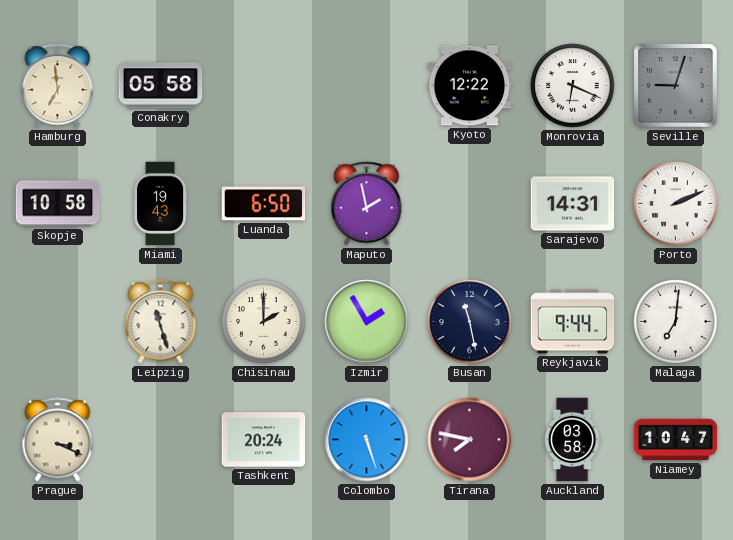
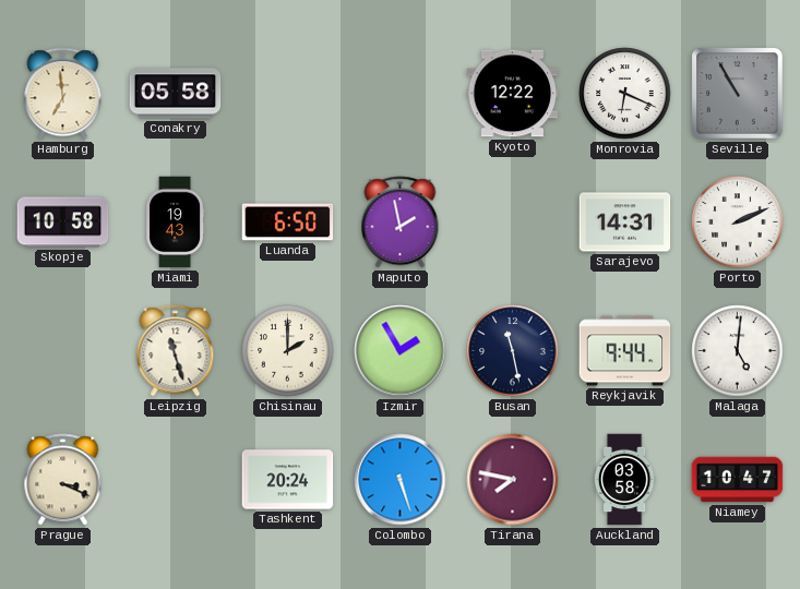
Seville: 9:03 -> 10:55 (738, 94)
Malaga: 7:01 -> 5:01 (738, 351)
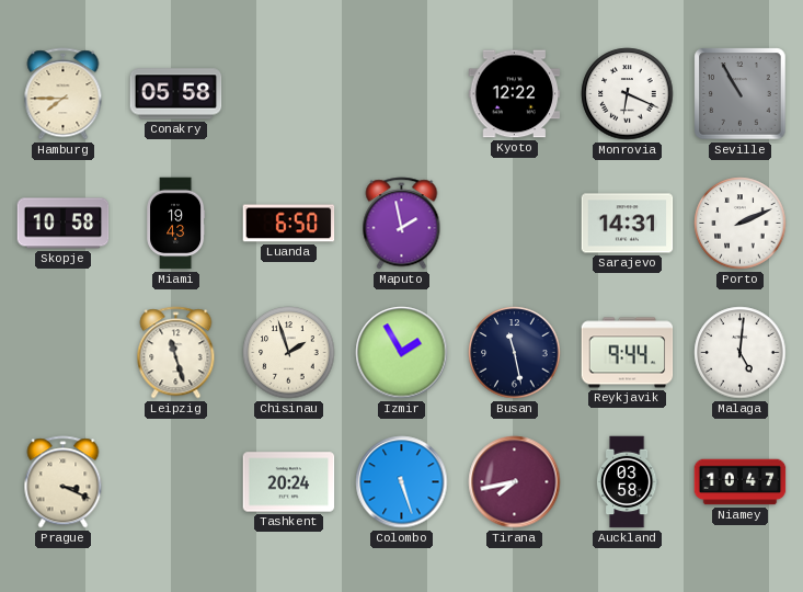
Hamburg: 6:59 -> 7:45 (64, 94)
Chisinau: 2:00 -> 1:57 (289, 353)
Tirana: 7:47 -> 7:43 (515, 482)
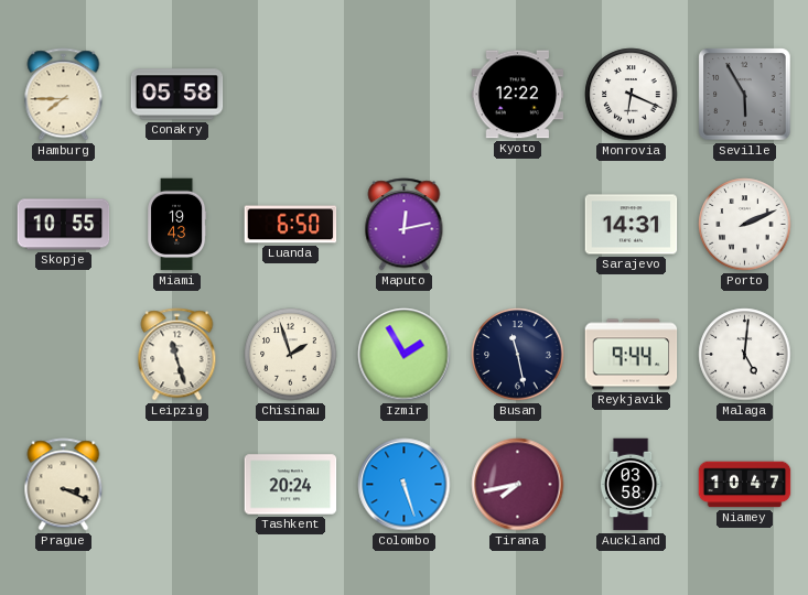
Seville: 10:55 -> 5:55 (745, 95)
Skopje: 10:58 -> 10:55 (64, 225)
Maputo: 1:58 -> 12:13 (405, 225)
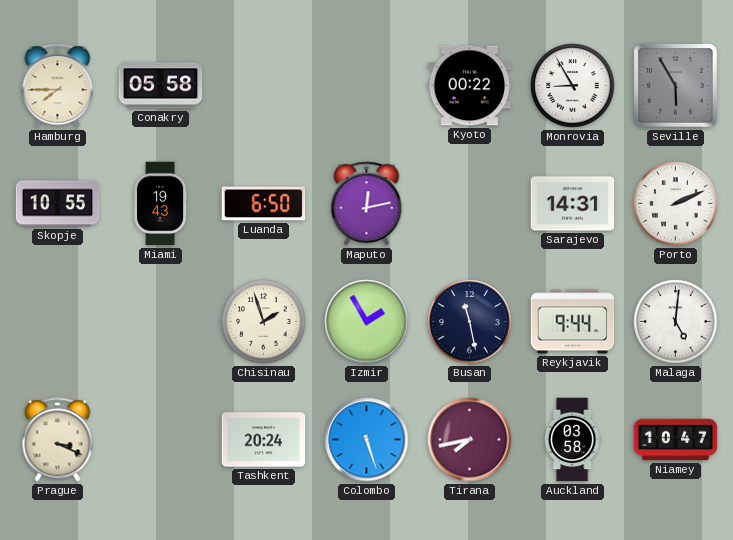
Kyoto: 12:22 -> 00:22 (470, 86)
Monrovia: 6:19 -> 8:55 (573, 86)
Leipzig: 11:27 -> none (177, 355)
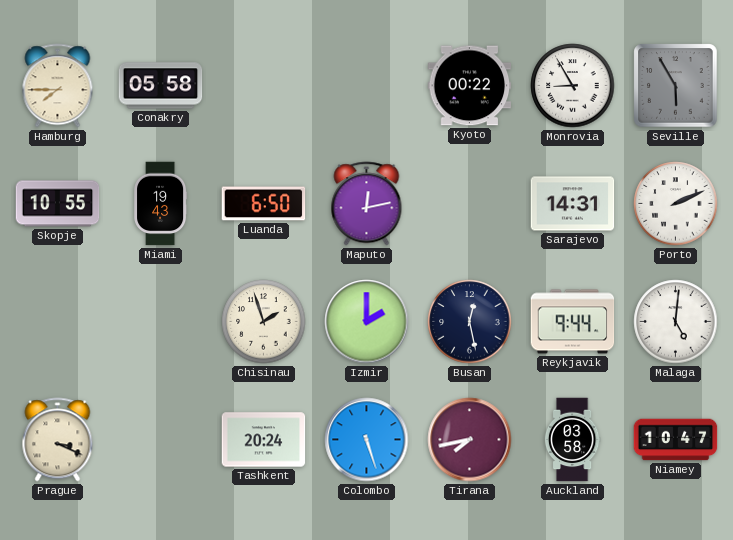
Izmir: 1:55 -> 2:00 (367, 322)
Busan: 11:28 -> 12:28 (470, 322)
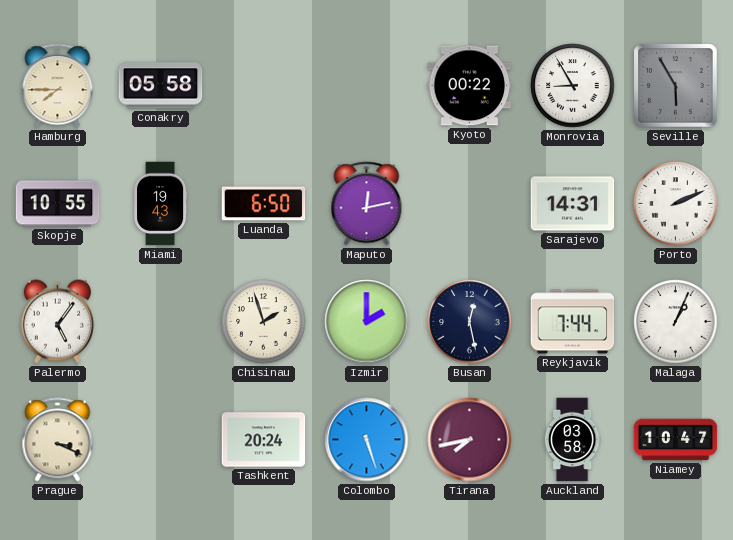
Palermo: none -> 5:06 (57, 322)
Reykjavik: 9:44 -> 7:44 (573, 322)
Malaga: 5:01 -> 1:04 (676, 322)
